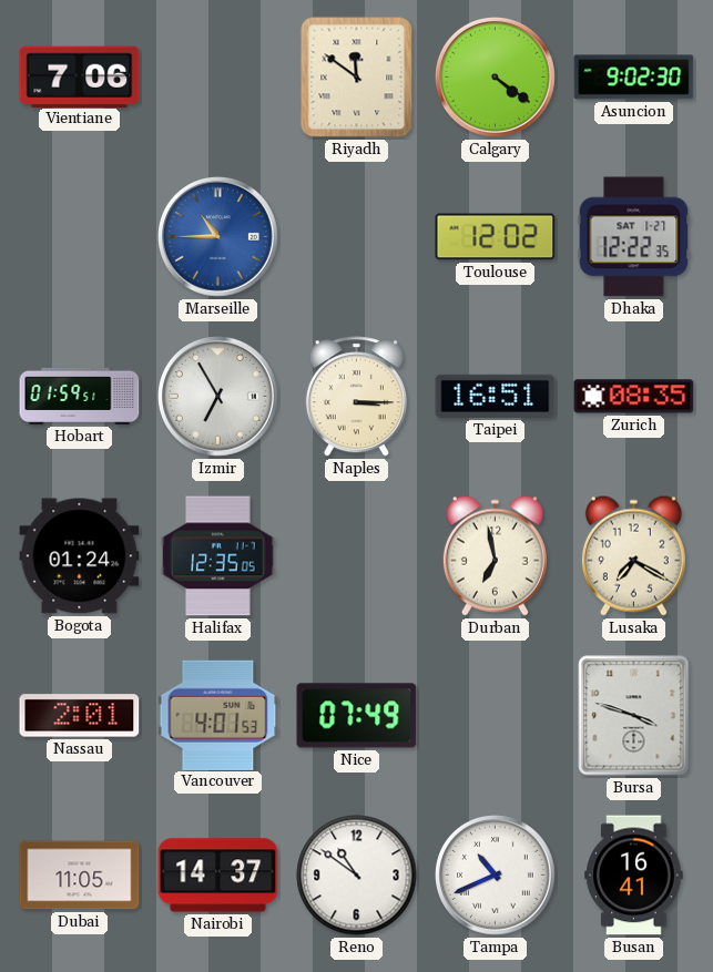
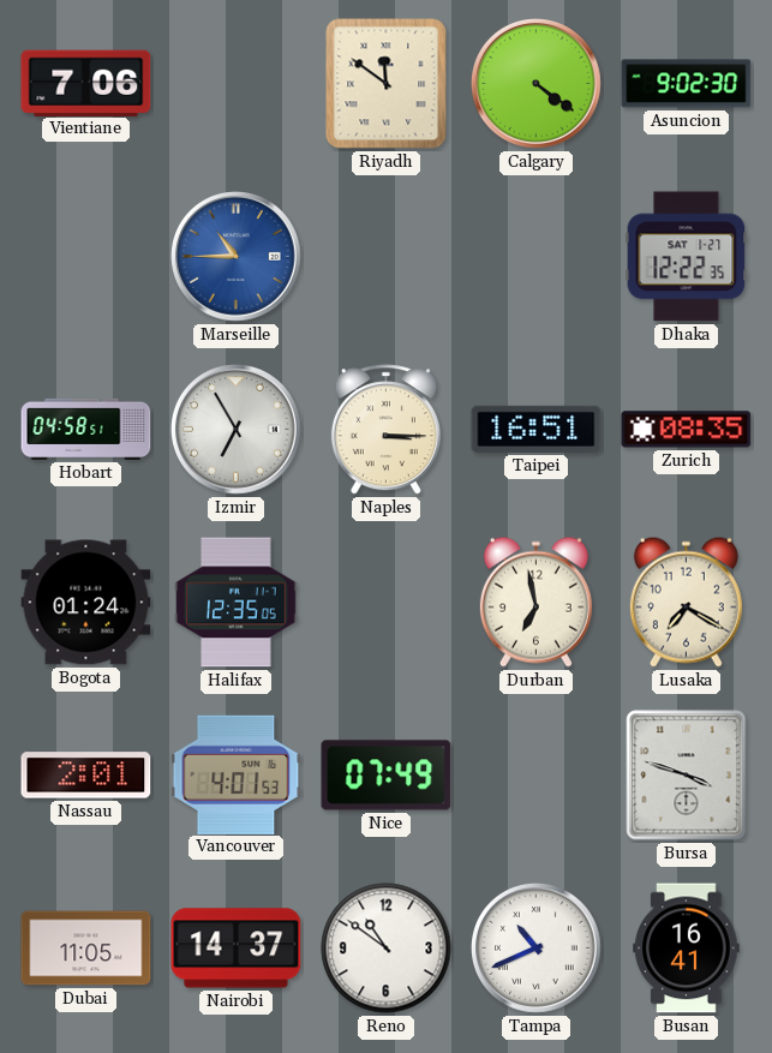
Toulouse: 12:02 -> none (496, 237)
Hobart: 01:59 -> 04:58 (86, 429)
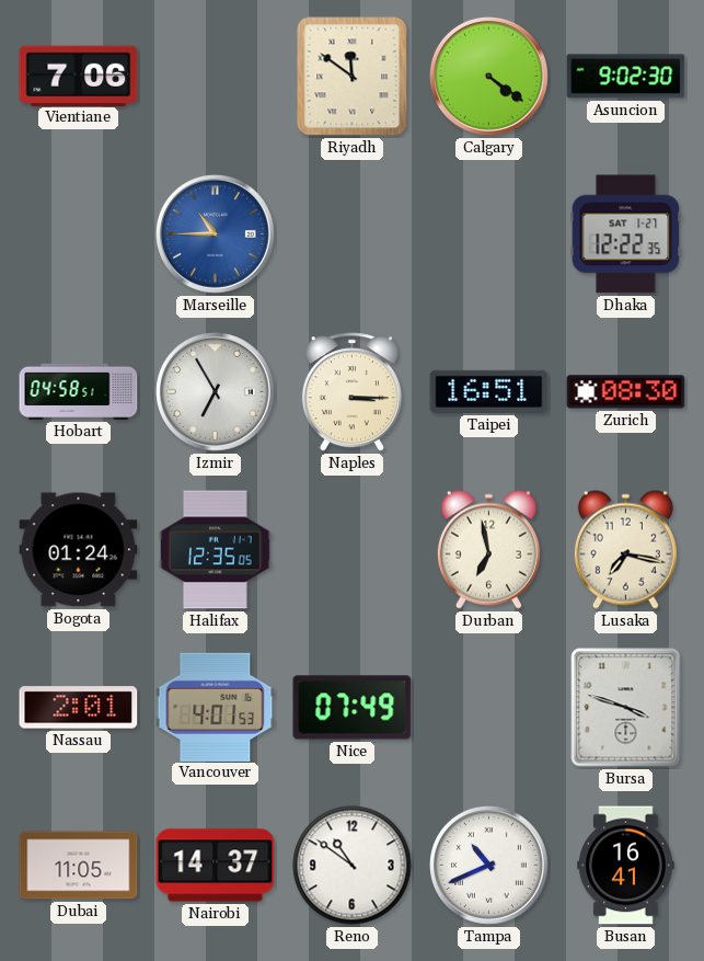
Zurich: 08:35 -> 08:30 (626, 392)
Lusaka: 7:20 -> 7:17 (625, 549)
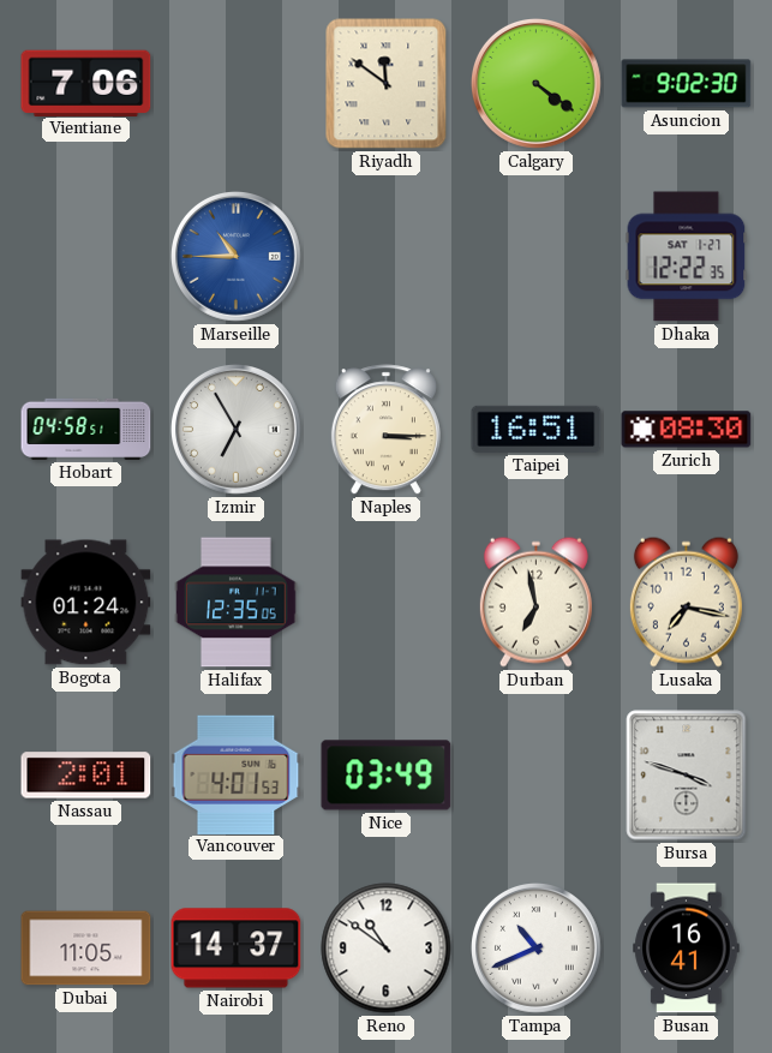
Nice: 07:49 -> 03:49 (387, 776)
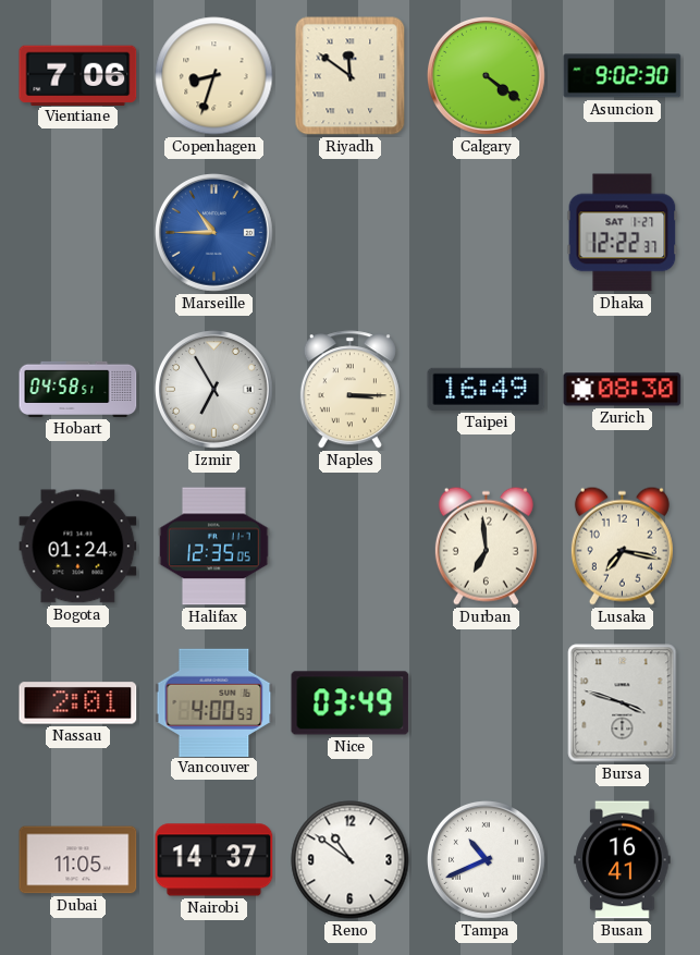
Copenhagen: none -> 8:33 (214, 76)
Dhaka: 12:22:35 -> 12:22:37 (623, 233)
Taipei: 16:51 -> 16:49 (487, 389)
Durban: 6:58 -> 6:59 (486, 546)
Vancouver: 4:01 -> 4:00 (214, 702)
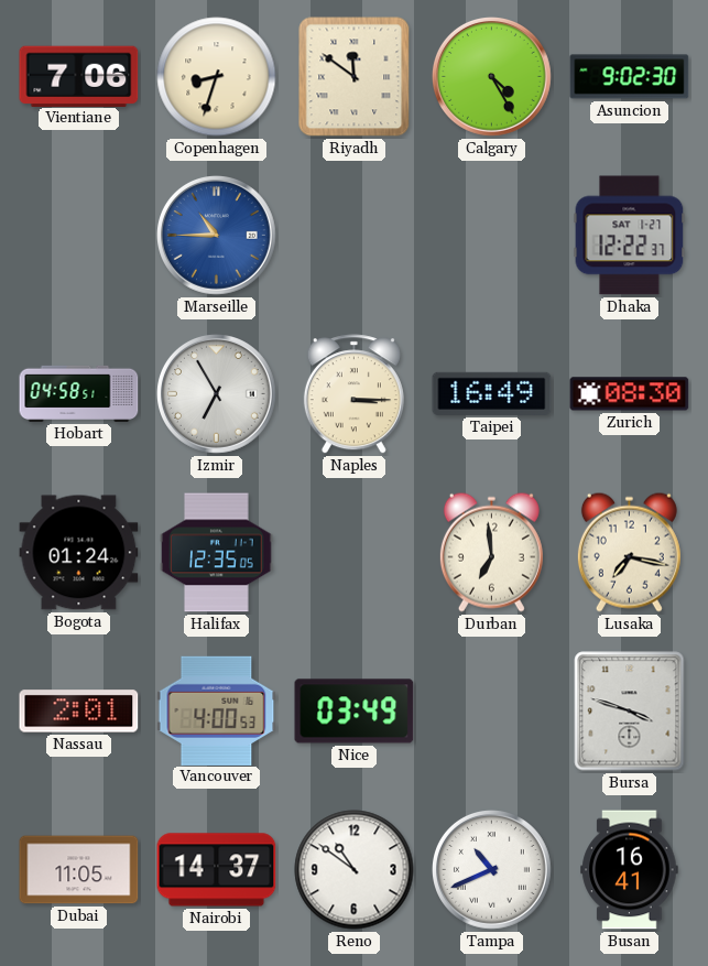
Calgary: 4:21 -> 4:25 (492, 77)
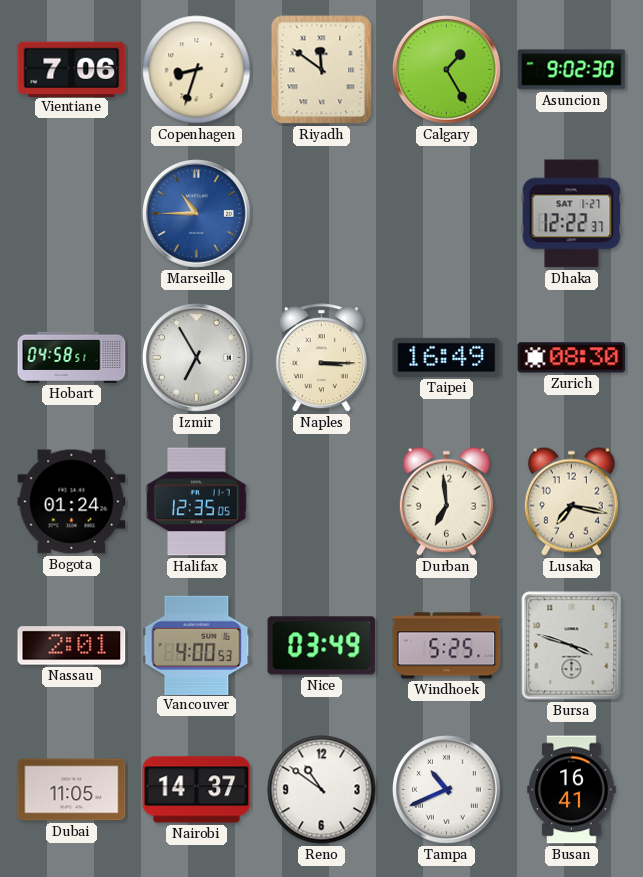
Calgary: 4:25 -> 1:25 (447, 70)
Windhoek: none -> 5:25 (447, 646)
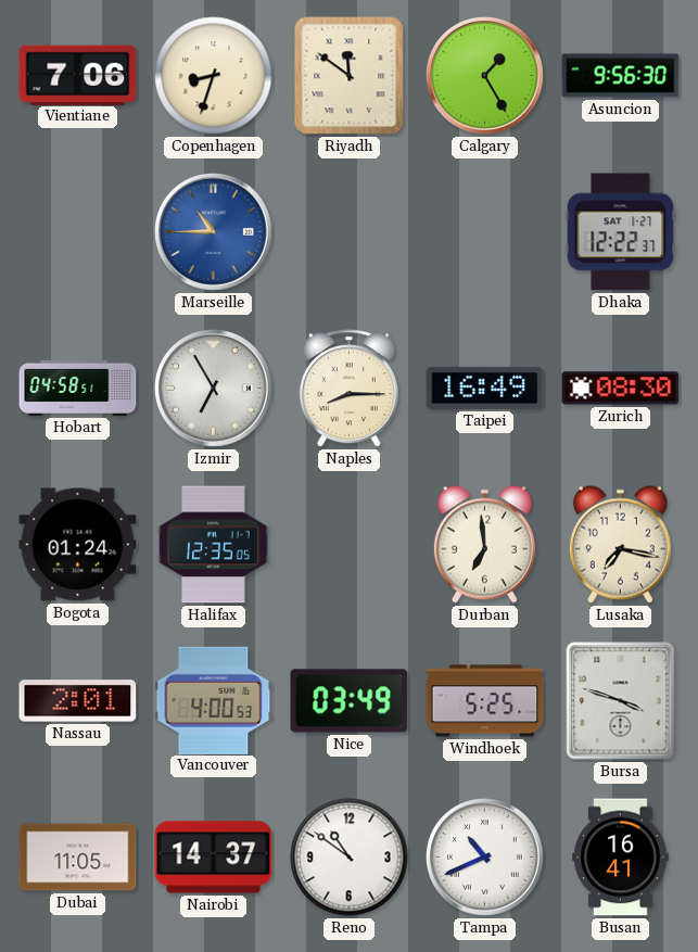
Asuncion: 9:02 -> 9:56 (621, 76)
Naples: 3:15 -> 8:15 (348, 389)
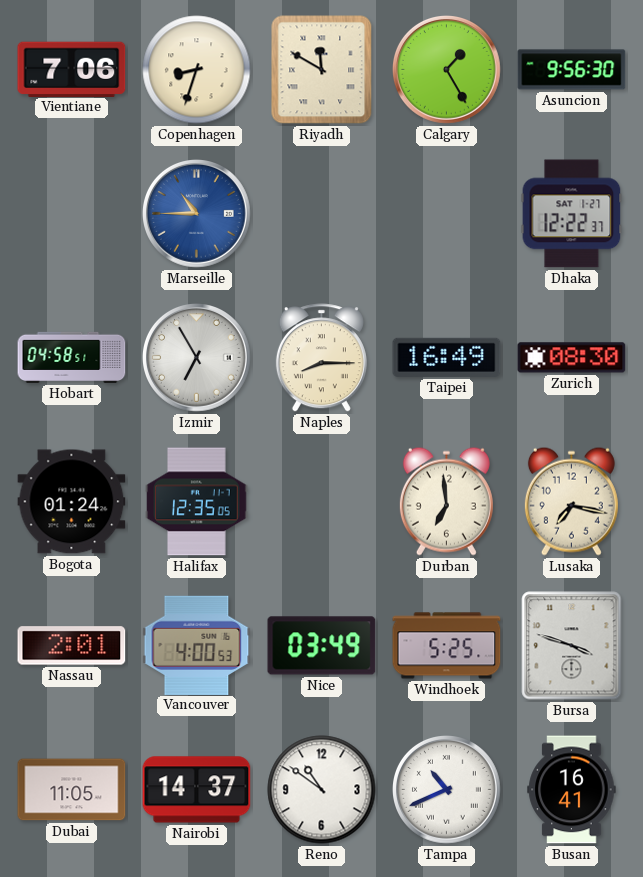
Riyadh: 11:51 -> 11:50 (322, 70)
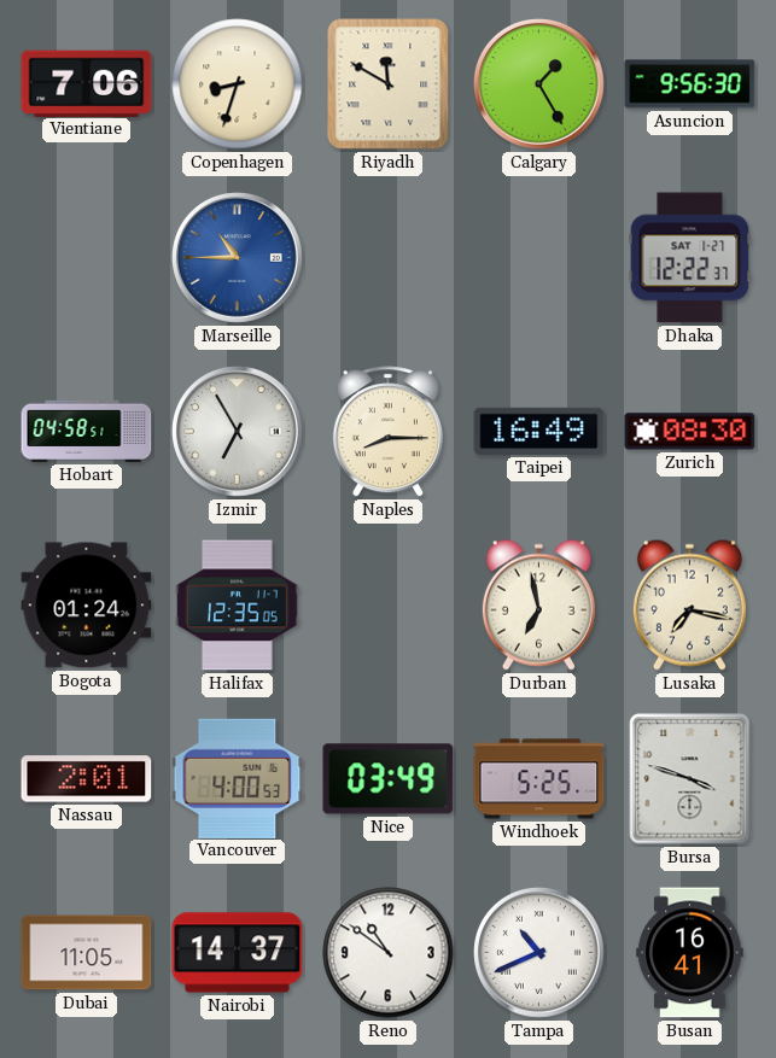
Durban: 6:59 -> 6:58 (538, 604)
